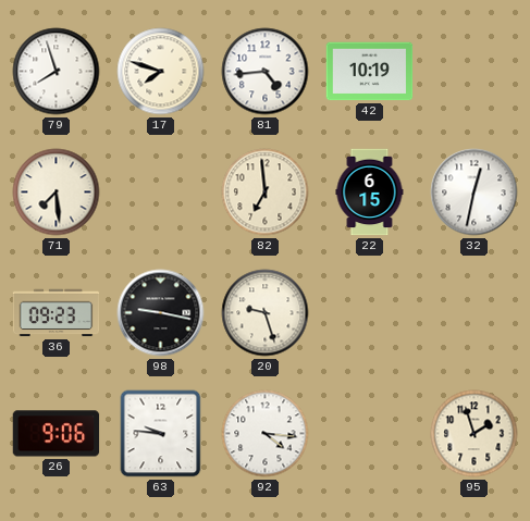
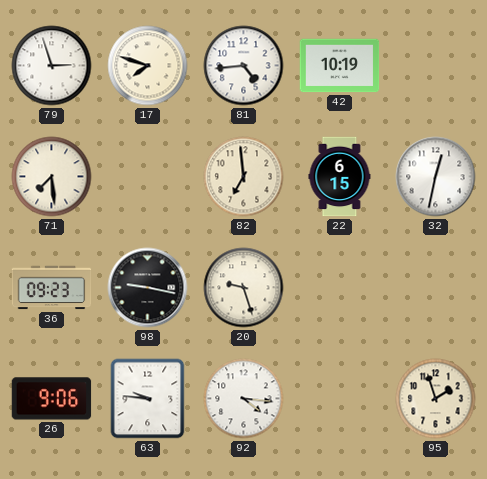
79: 7:57 -> 2:57 (52, 66)
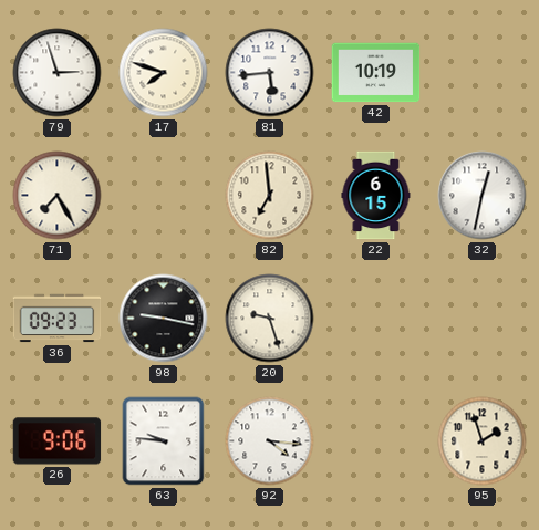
81: 4:44 -> 5:44 (270, 73)
71: 7:29 -> 7:25 (58, 196)
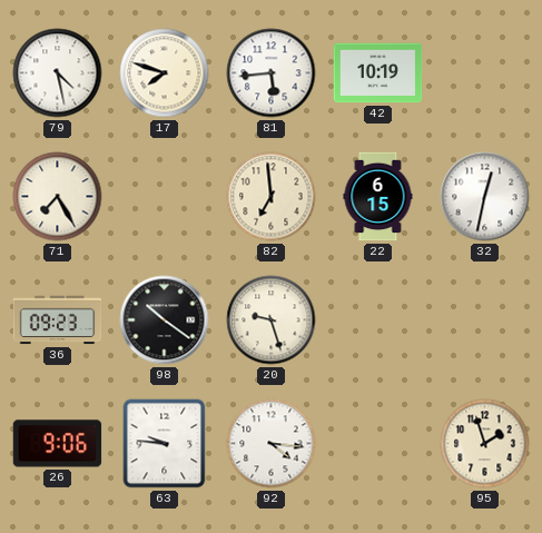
79: 2:57 -> 4:28 (58, 73)
98: 9:17 -> 10:21 (165, 320)
